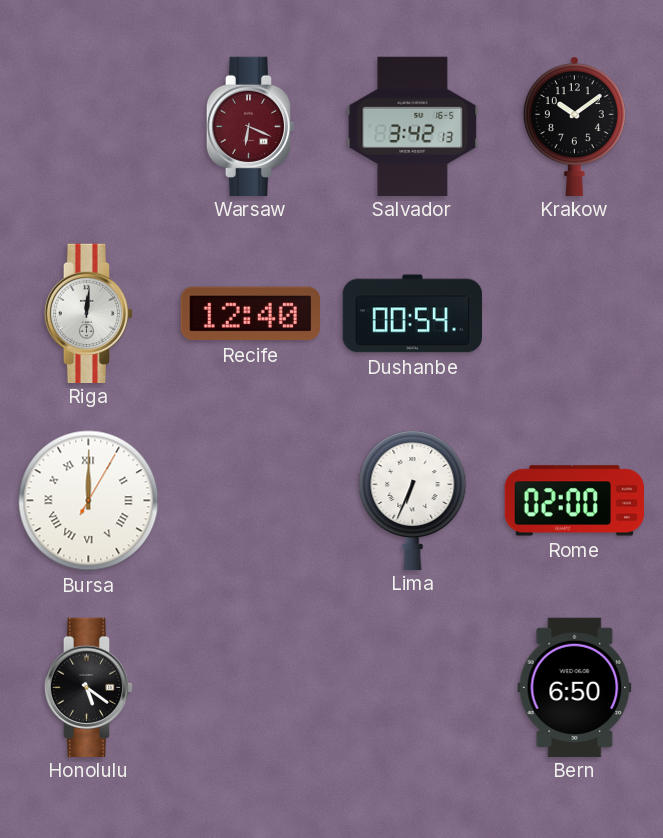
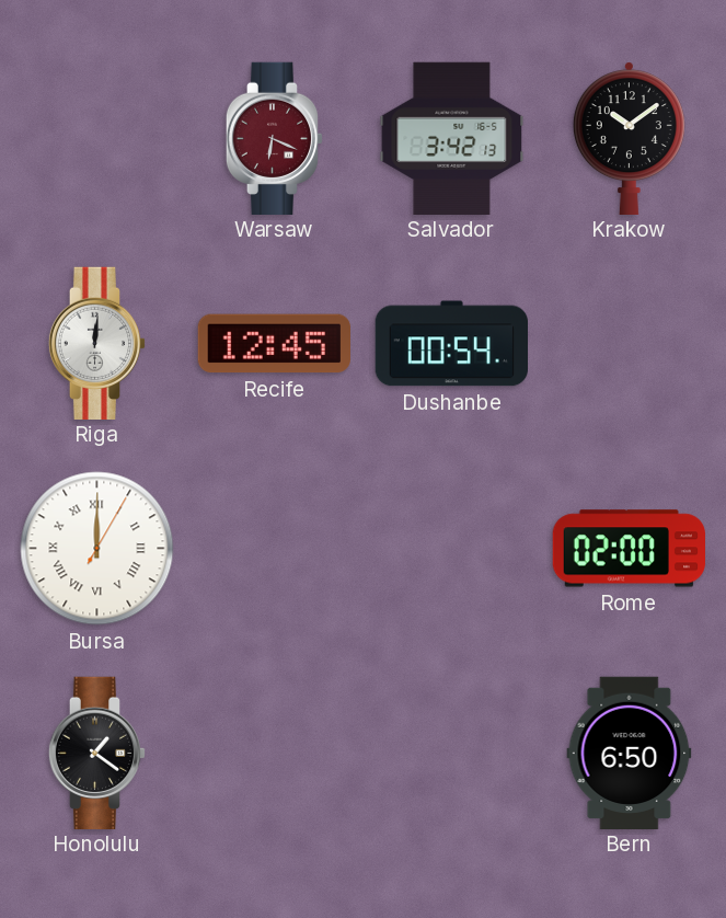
Recife: 12:40 -> 12:45 (274, 344)
Lima: 6:34 -> none (413, 500)
Honolulu: 5:21 -> 1:21 (97, 753)
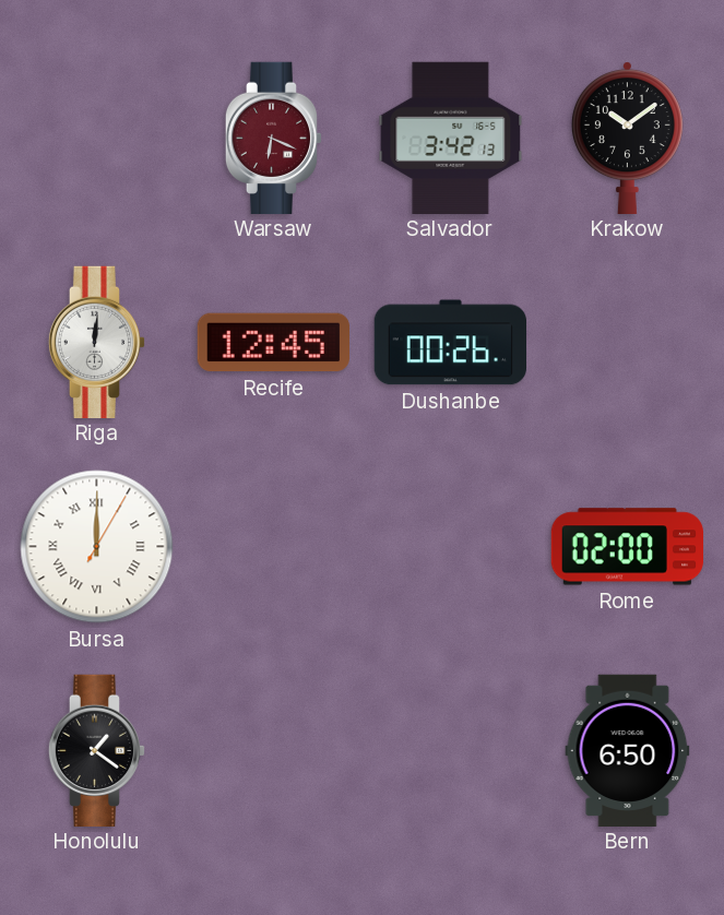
Dushanbe: 00:54 -> 00:26 (450, 343)
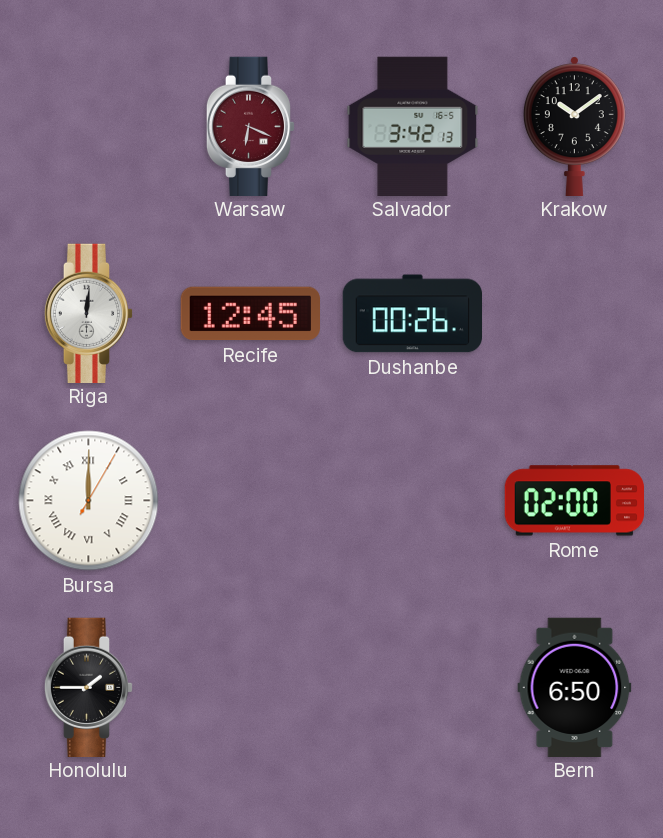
Honolulu: 1:21 -> 1:45 (89, 687)
